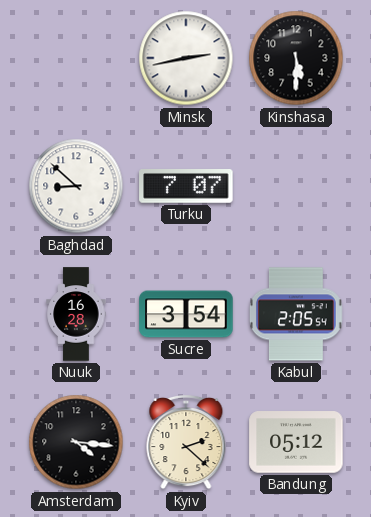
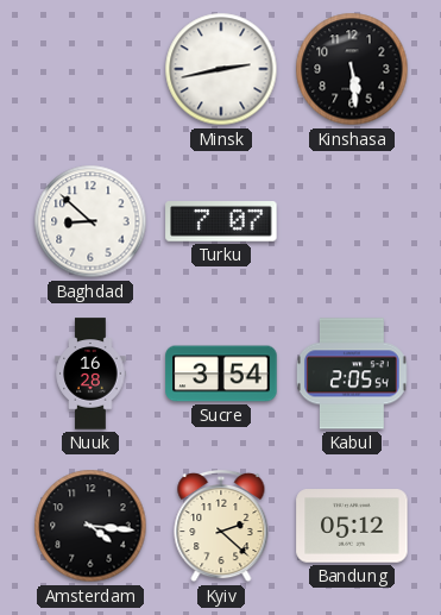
Kinshasa: 5:30 -> 5:29 (352, 69)
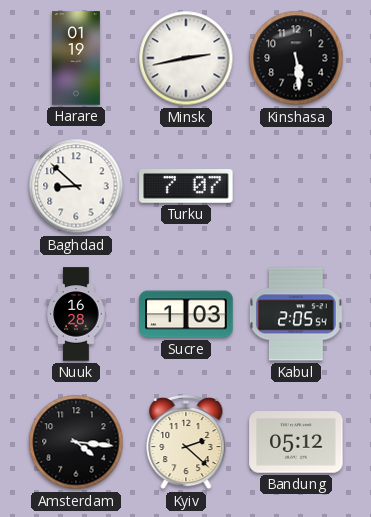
Harare: none -> 01:19 (76, 58)
Sucre: 3:54 -> 1:03 (186, 314)
